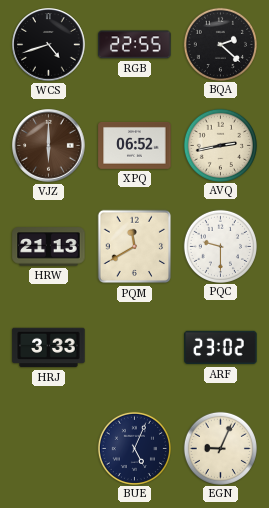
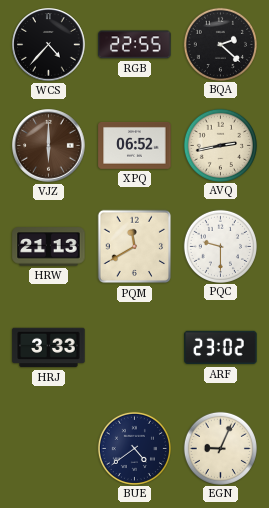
WCS: 4:42 -> 4:37 (49, 45)
BUE: 5:04 -> 4:39 (134, 448)
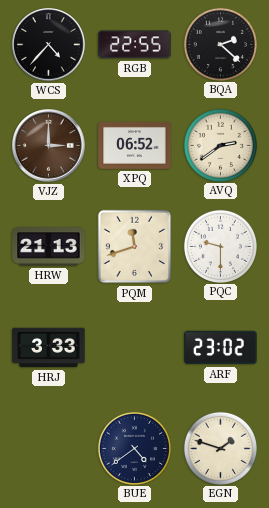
VJZ: 6:00 -> 3:00 (49, 146)
AVQ: 2:43 -> 2:39 (220, 145)
PQM: 11:40 -> 11:42 (135, 247)
EGN: 9:04 -> 1:48 (220, 448)
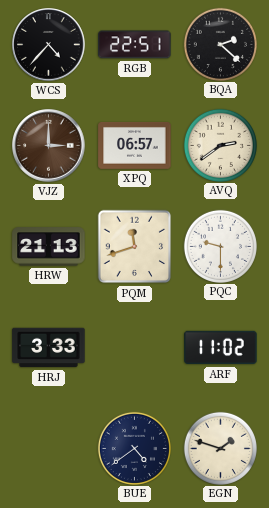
RGB: 22:55 -> 22:51 (135, 45)
XPQ: 06:52 -> 06:57 (135, 146)
ARF: 23:02 -> 11:02 (221, 348)
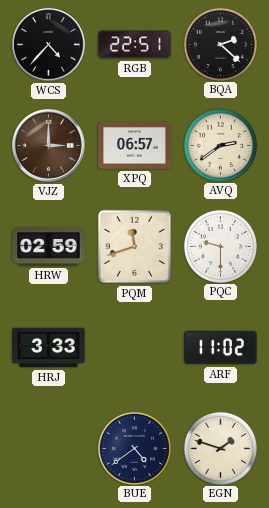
HRW: 21:13 -> 02:59 (49, 247)
